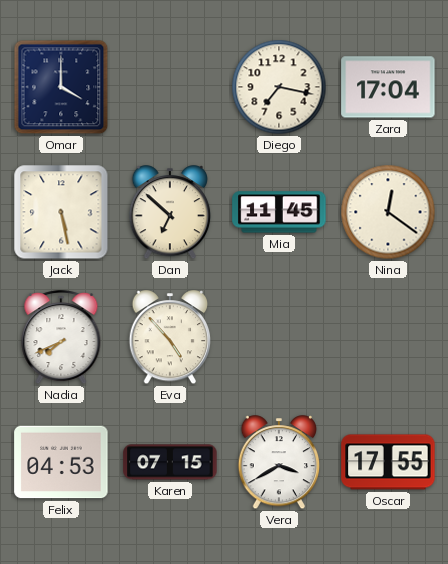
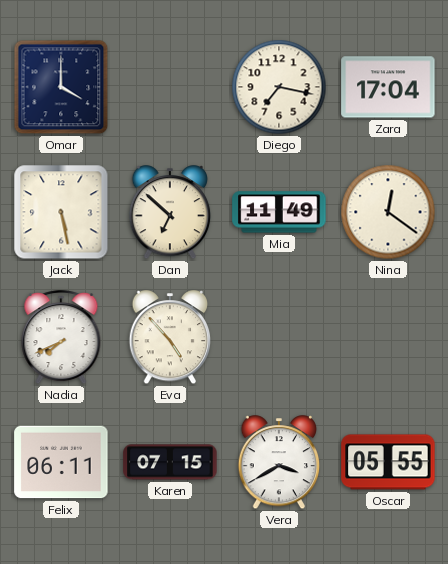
Mia: 11:45 -> 11:49 (279, 212)
Felix: 04:53 -> 06:11 (61, 462)
Oscar: 17:55 -> 05:55 (388, 462)
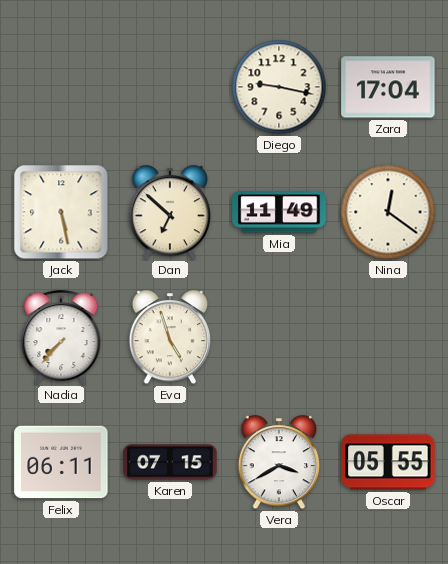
Omar: 4:00 -> none (61, 87)
Diego: 7:17 -> 9:17 (279, 87)
Nadia: 7:41 -> 7:37 (61, 338)
Eva: 4:53 -> 4:57 (170, 338)
